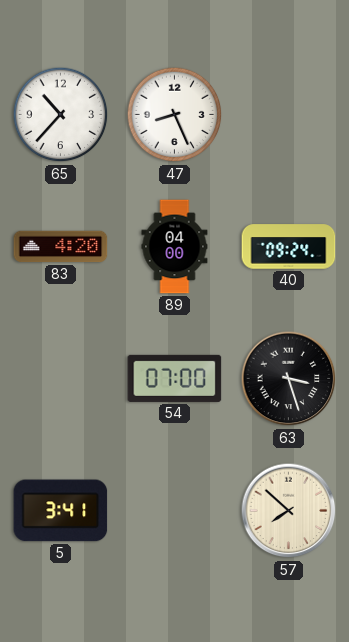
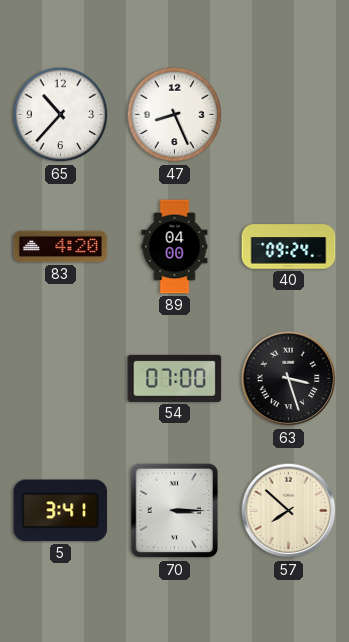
70: none -> 3:15 (175, 511)
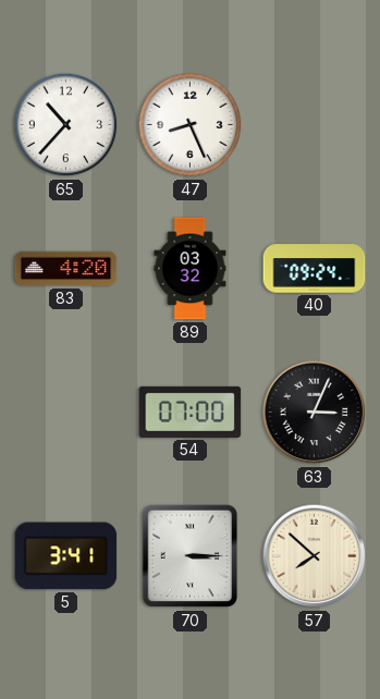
89: 04:00 -> 03:32 (191, 269)
63: 3:27 -> 3:04 (315, 413)
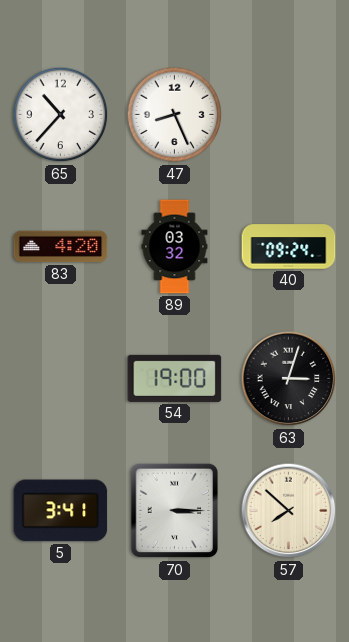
54: 07:00 -> 19:00 (175, 378)
63: 3:04 -> 3:03 (289, 379)
